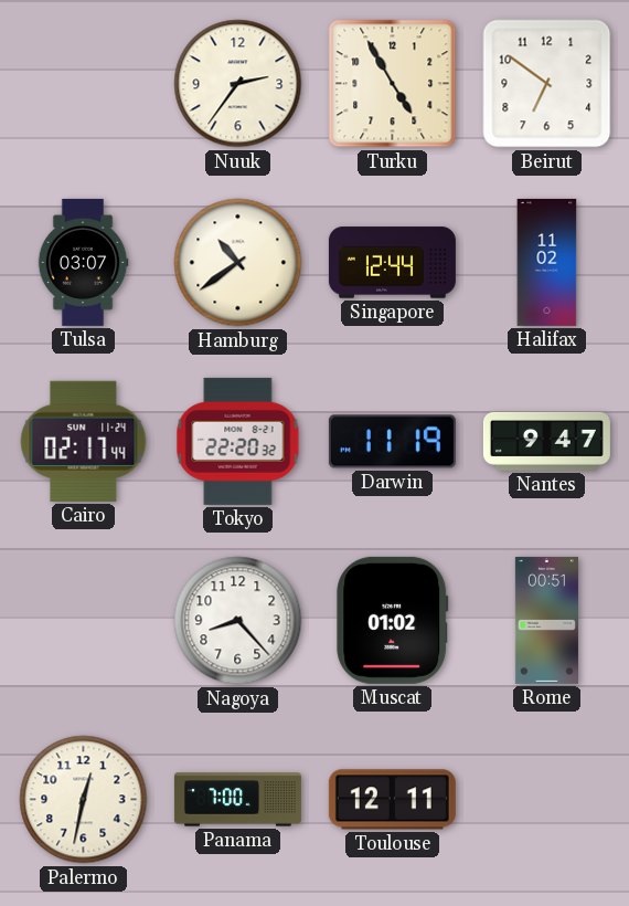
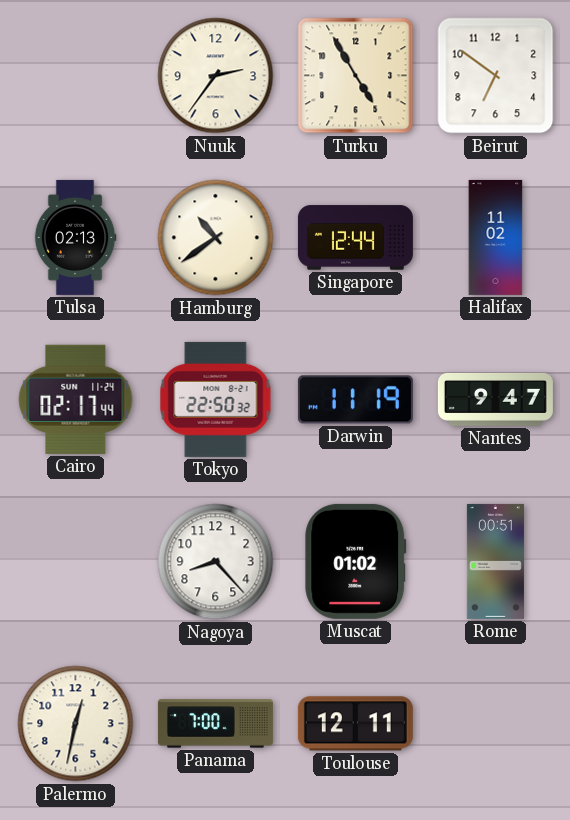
Tulsa: 03:07 -> 02:13 (75, 237)
Tokyo: 22:20 -> 22:50 (216, 399)
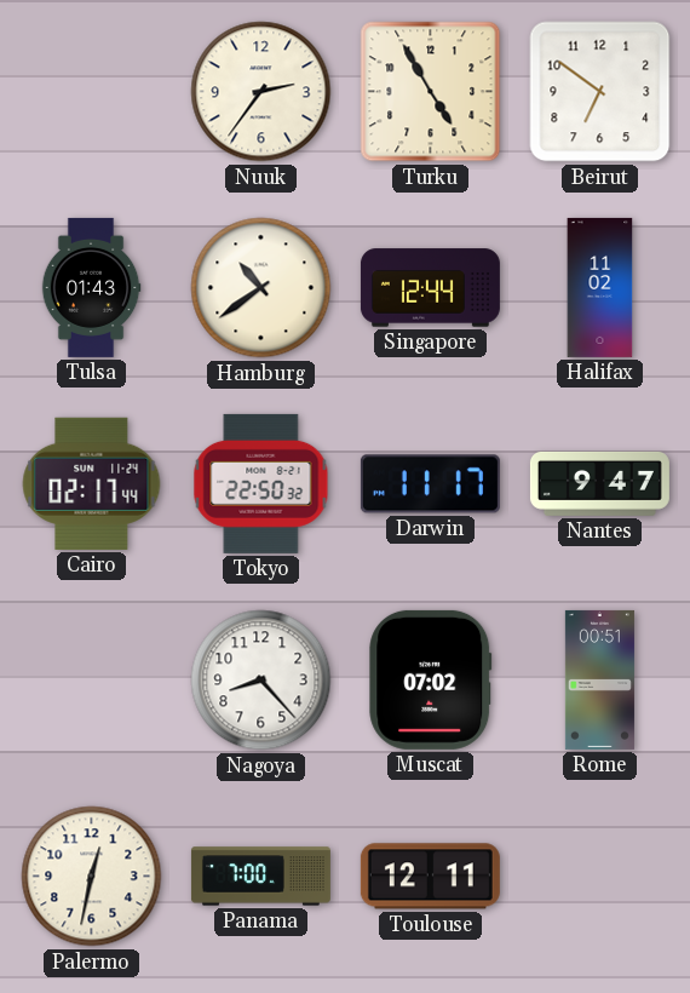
Tulsa: 02:13 -> 01:43 (91, 287)
Darwin: 11:19 -> 11:17 (430, 484)
Muscat: 01:02 -> 07:02 (431, 679)
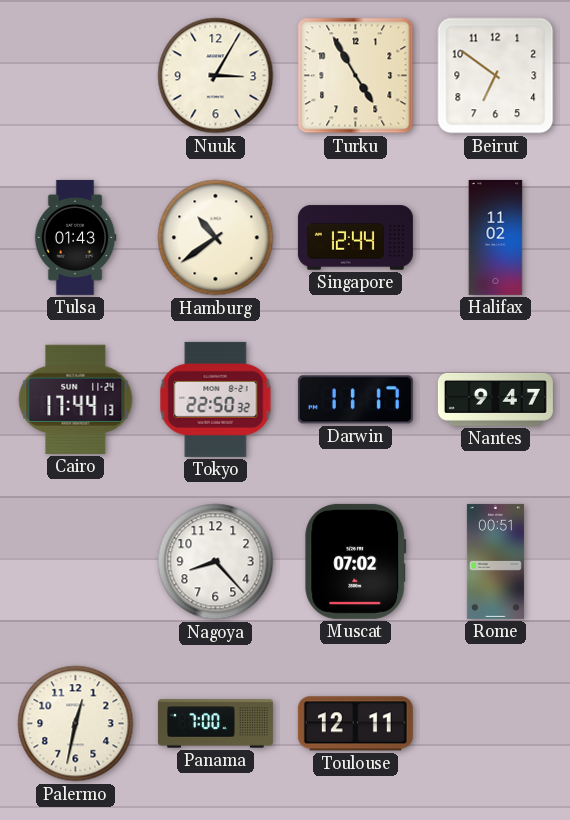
Nuuk: 2:36 -> 3:05 (216, 76)
Cairo: 02:17 -> 17:44 (76, 399)
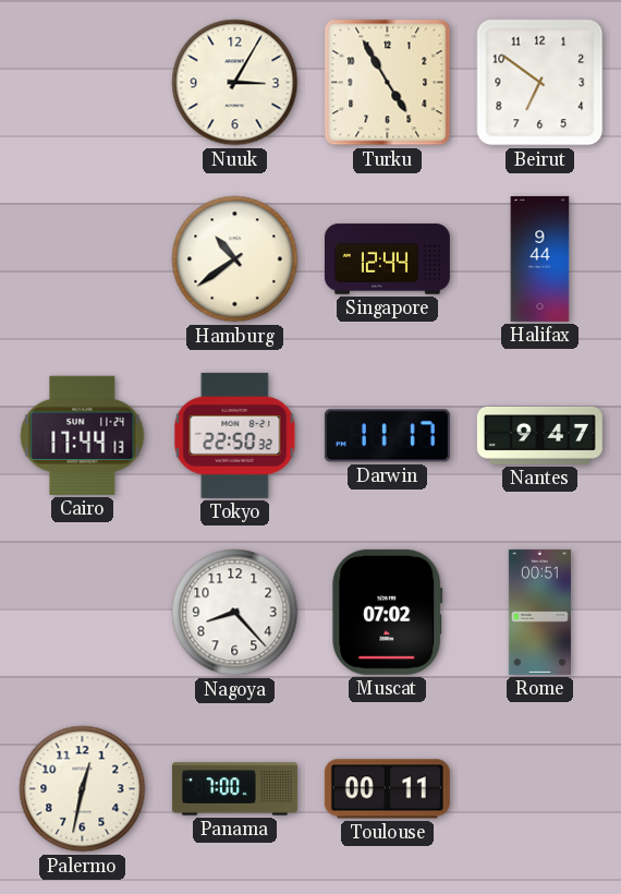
Tulsa: 01:43 -> none (75, 237)
Halifax: 11:02 -> 9:44 (540, 258)
Toulouse: 12:11 -> 00:11 (387, 789)
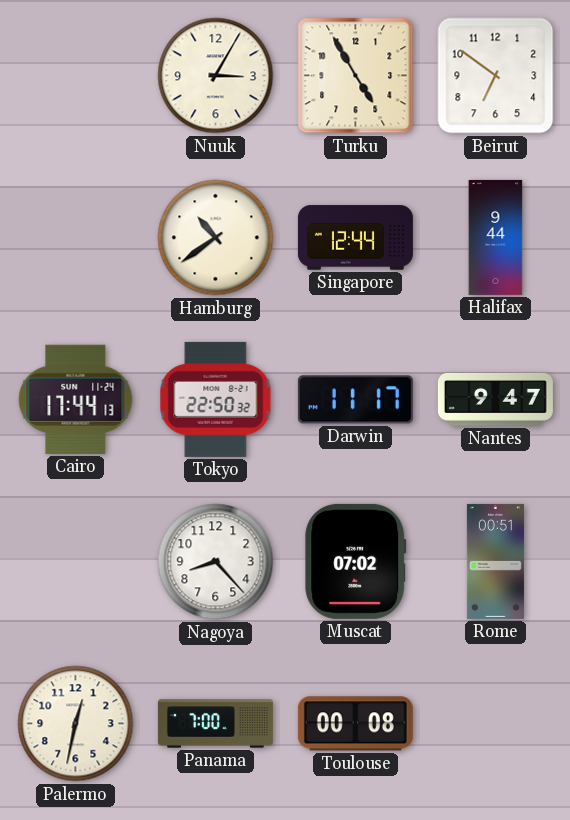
Toulouse: 00:11 -> 00:08 (355, 724)
